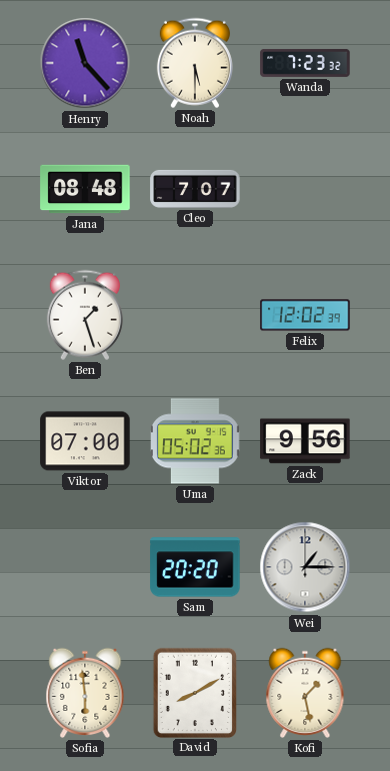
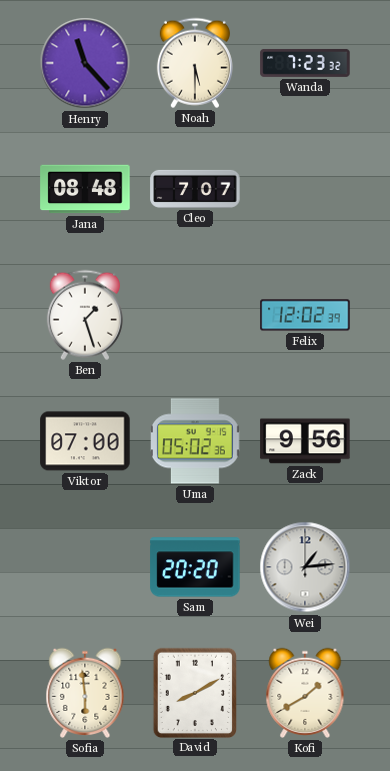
Wei: 1:15 -> 1:14 (305, 567)
Kofi: 1:28 -> 1:40 (305, 693)
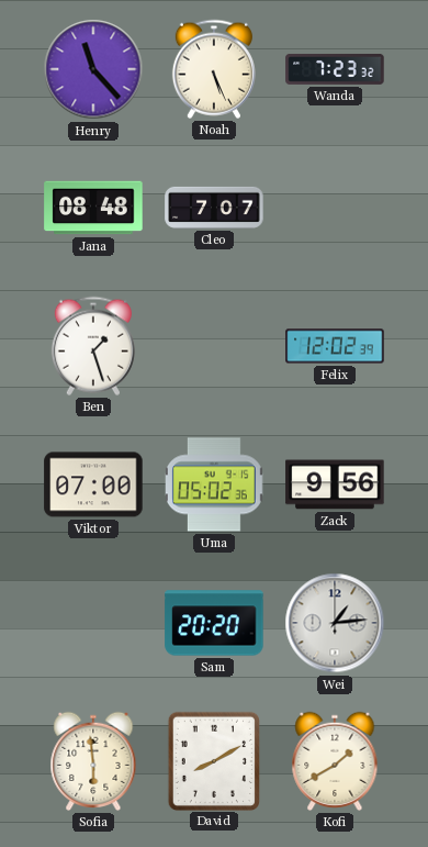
Noah: 5:30 -> 5:26 (214, 69)
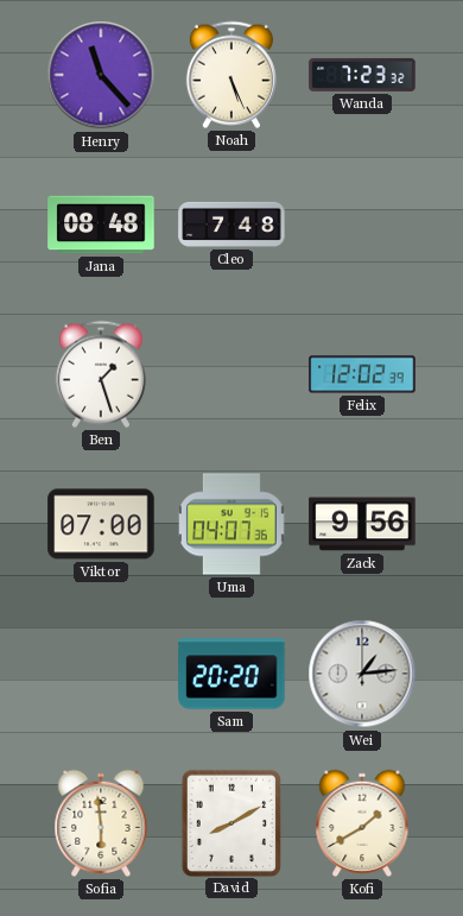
Cleo: 7:07 -> 7:48 (231, 225)
Uma: 05:02 -> 04:07 (233, 524)
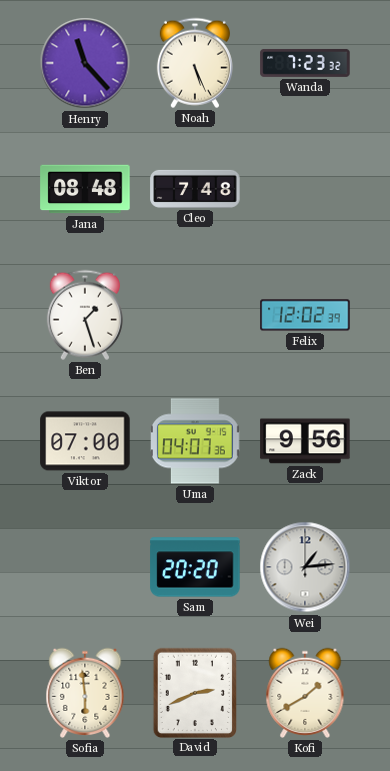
David: 8:10 -> 2:41 (194, 692)
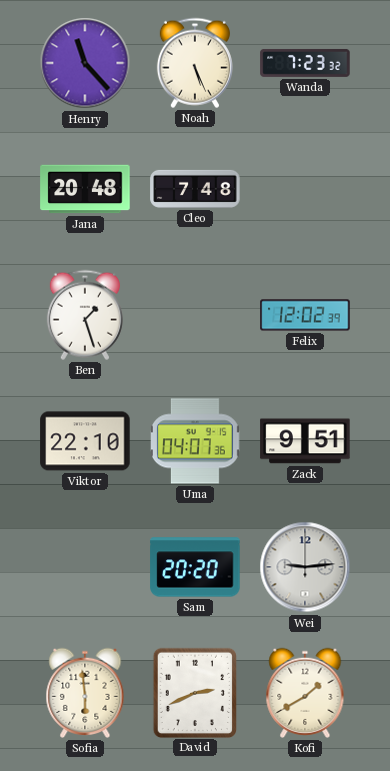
Jana: 08:48 -> 20:48 (85, 189)
Viktor: 07:00 -> 22:10 (85, 441)
Zack: 9:56 -> 9:51 (305, 441)
Wei: 1:14 -> 9:14 (305, 567)
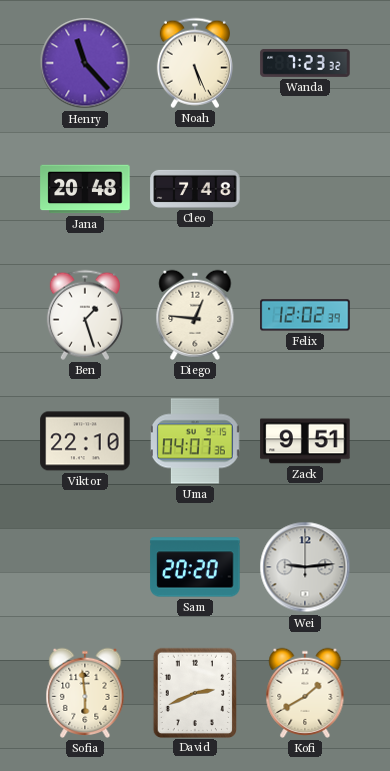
Diego: none -> 12:46 (195, 315)
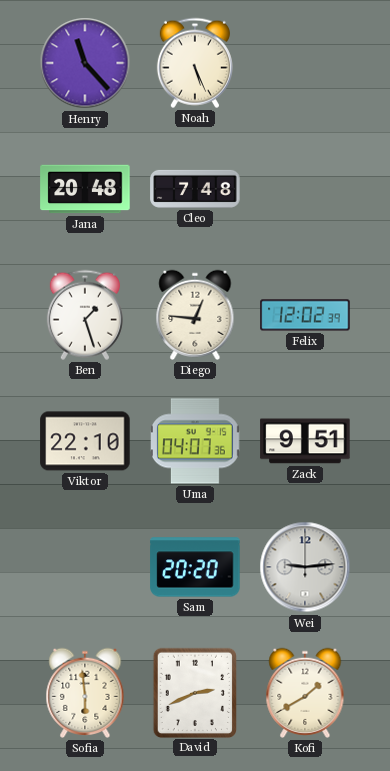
Wanda: 7:23 -> none (305, 63)
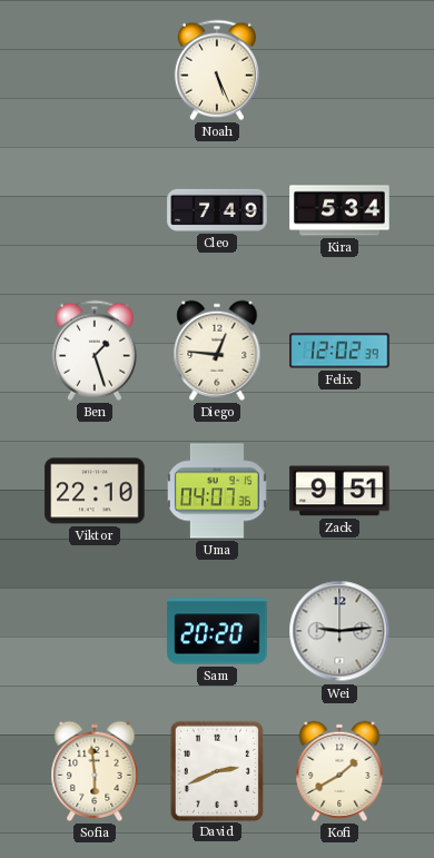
Henry: 11:23 -> none (85, 63)
Jana: 20:48 -> none (85, 189)
Cleo: 7:48 -> 7:49 (217, 210)
Kira: none -> 5:34 (339, 210)
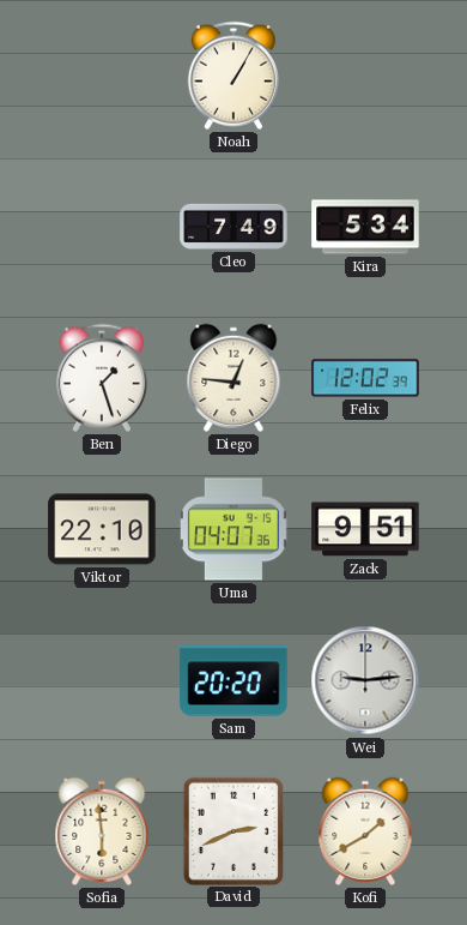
Noah: 5:26 -> 1:05 (233, 76)
